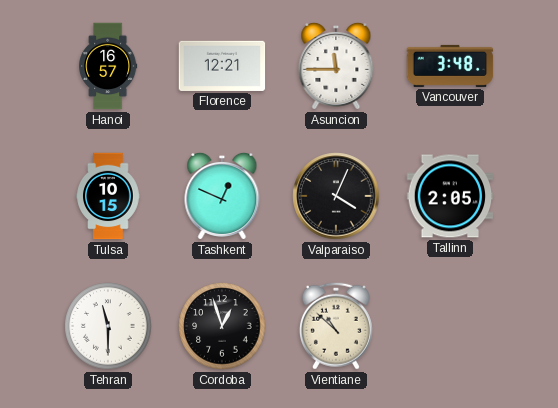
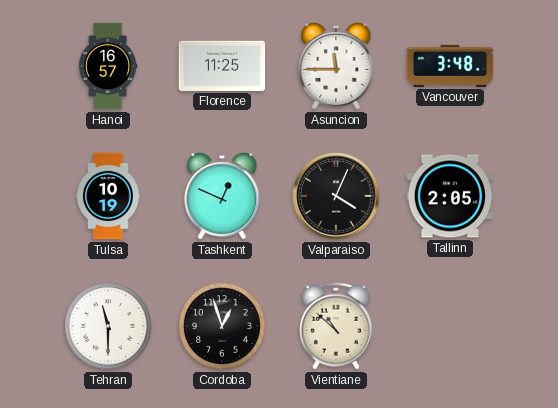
Florence: 12:21 -> 11:25 (222, 66)
Tulsa: 10:15 -> 10:19 (108, 196)
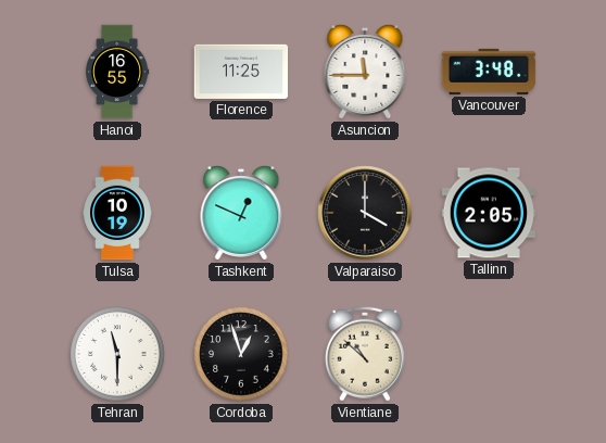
Hanoi: 16:57 -> 16:55 (117, 72)
Valparaiso: 4:04 -> 4:00 (365, 213)
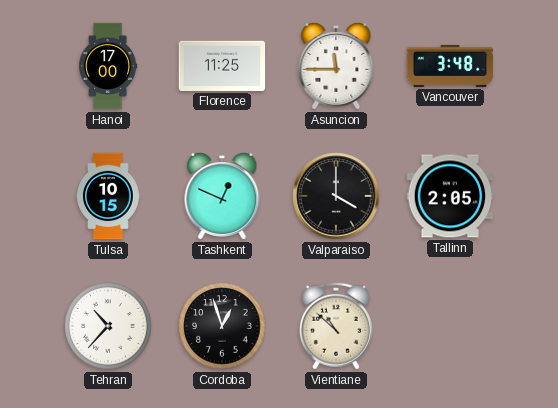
Hanoi: 16:55 -> 17:00 (108, 66)
Tulsa: 10:19 -> 10:15 (108, 196)
Tehran: 11:30 -> 10:37 (108, 326)
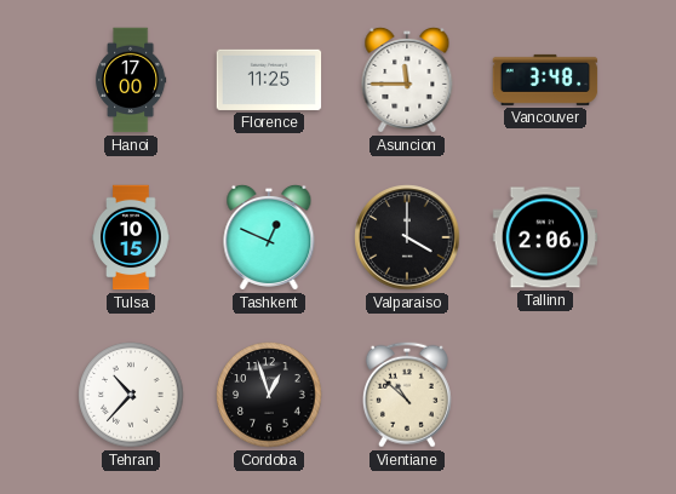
Tallinn: 2:05 -> 2:06 (545, 237)
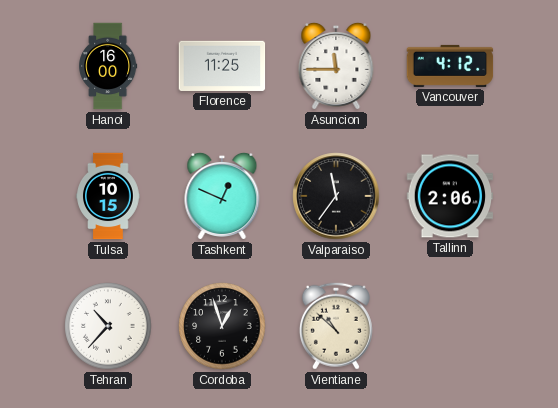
Hanoi: 17:00 -> 16:00 (108, 66)
Vancouver: 3:48 -> 4:12 (450, 66)
Valparaiso: 4:00 -> 11:36 (336, 196)
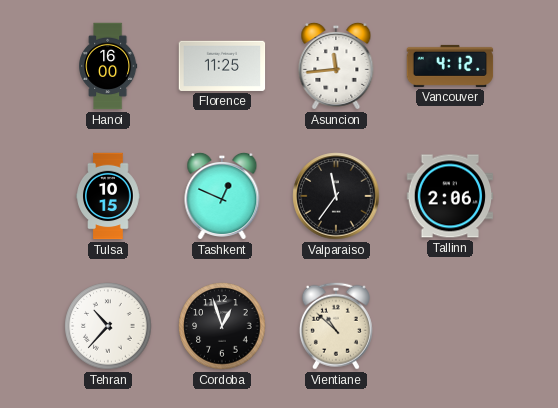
Asuncion: 11:45 -> 11:44 (336, 66)
